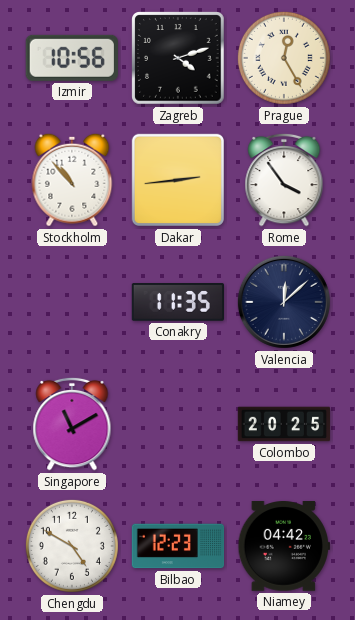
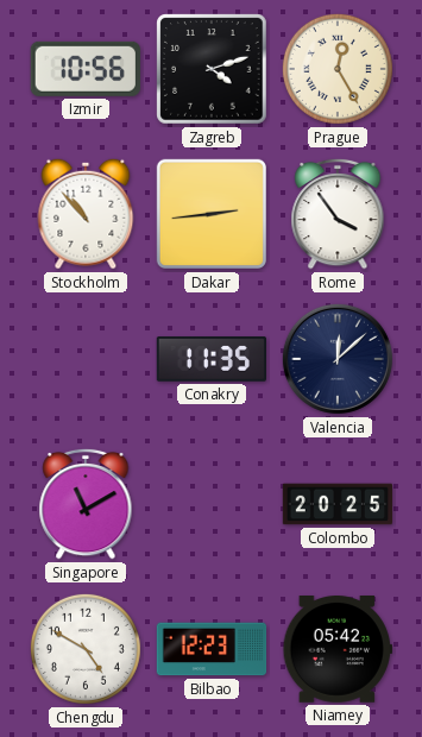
Niamey: 04:42 -> 05:42 (336, 649)
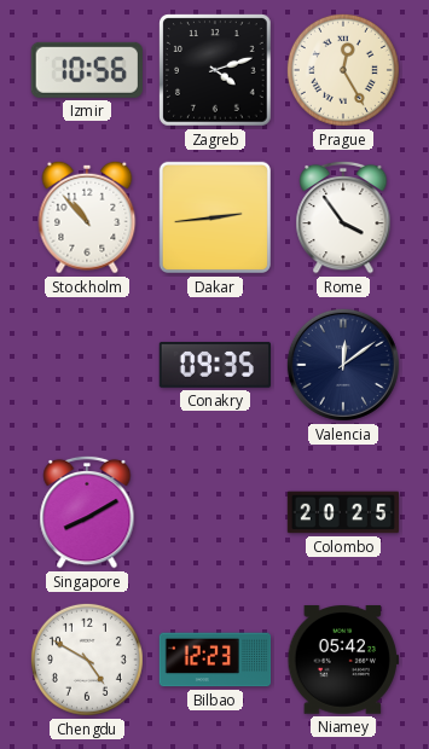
Conakry: 11:35 -> 09:35 (214, 365)
Valencia: 12:08 -> 12:09 (343, 365)
Singapore: 11:10 -> 8:10 (87, 512)
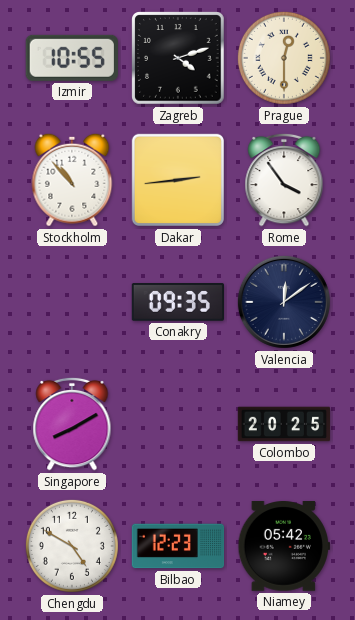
Izmir: 10:56 -> 10:55 (72, 58)
Prague: 12:25 -> 12:30 (284, 58)
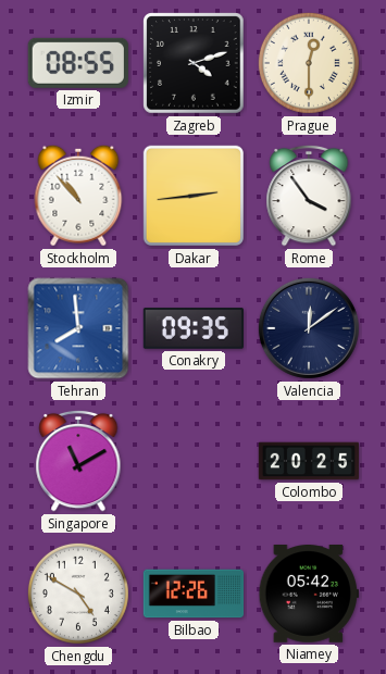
Izmir: 10:55 -> 08:55 (78, 63)
Tehran: none -> 7:59 (78, 328)
Singapore: 8:10 -> 11:10 (78, 461)
Bilbao: 12:23 -> 12:26 (194, 594)
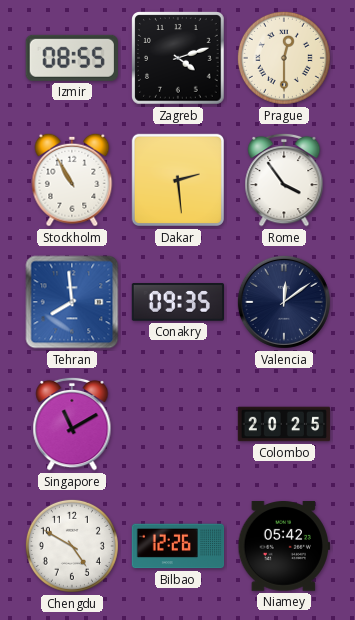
Stockholm: 10:53 -> 10:55 (72, 180)
Dakar: 2:44 -> 2:29 (178, 180)
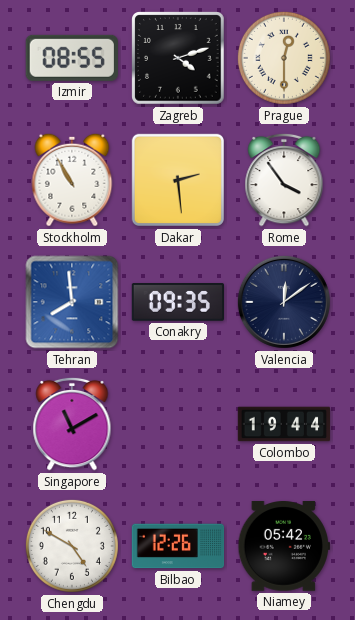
Colombo: 20:25 -> 19:44 (284, 424)
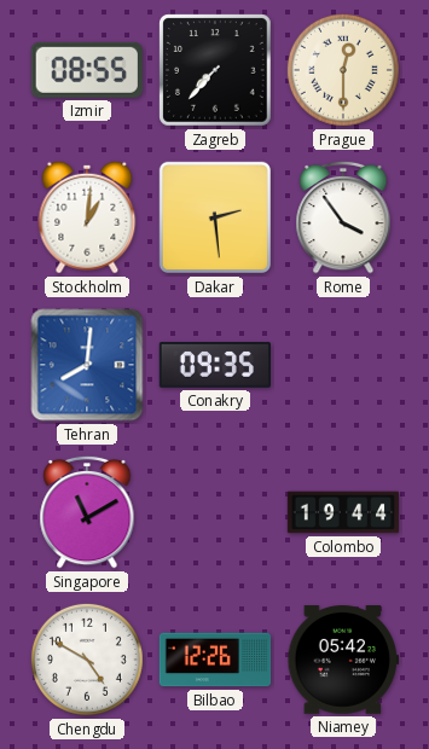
Zagreb: 4:12 -> 7:37 (215, 70)
Stockholm: 10:55 -> 1:01 (87, 217)
Tehran: 7:59 -> 8:01 (87, 365)
Valencia: 12:09 -> none (284, 302)
